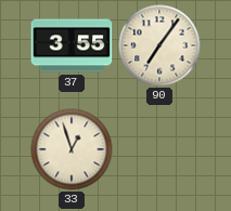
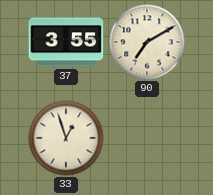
90: 7:06 -> 7:10 (147, 42)
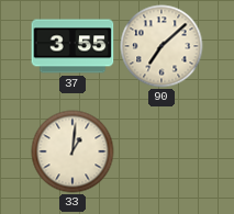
90: 7:10 -> 7:08 (161, 46)
33: 12:57 -> 1:01 (73, 151)
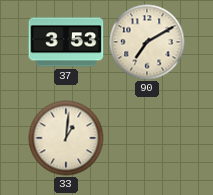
37: 3:55 -> 3:53 (66, 42)
90: 7:08 -> 7:10 (147, 42)
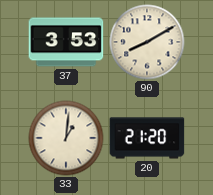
90: 7:10 -> 8:10 (147, 42)
20: none -> 21:20 (147, 138)
